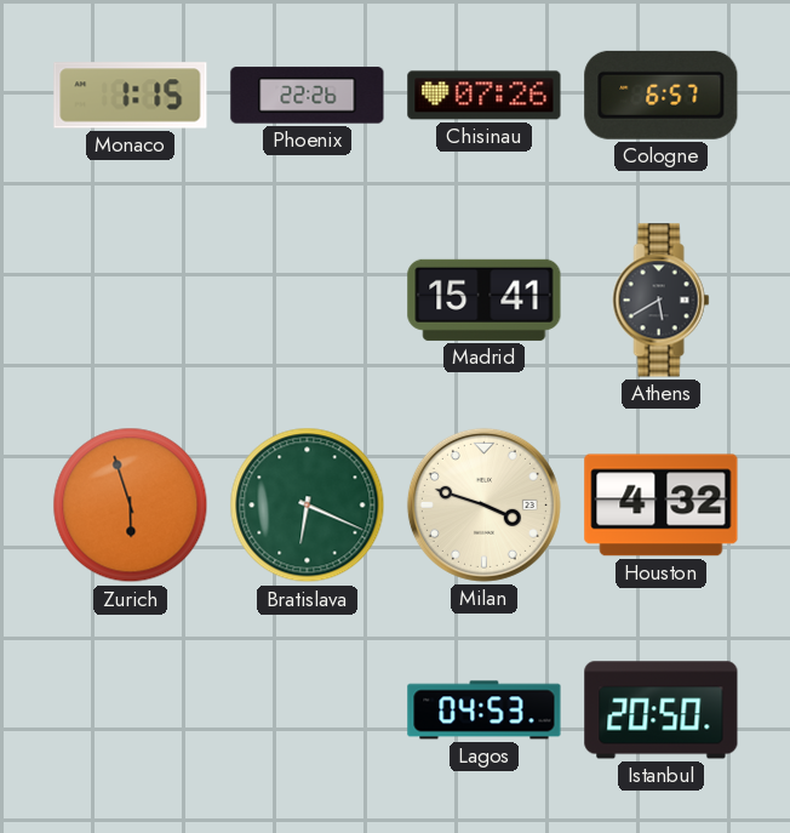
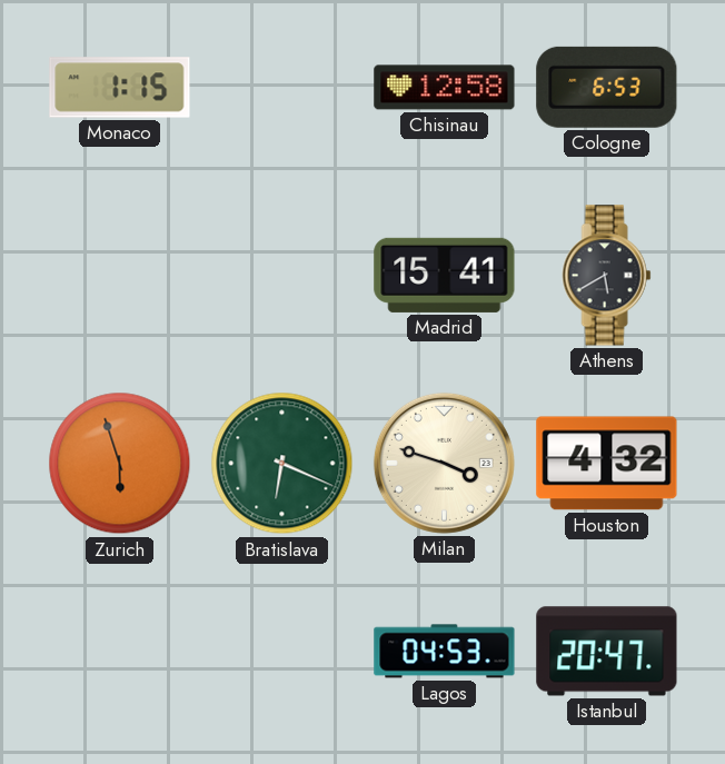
Phoenix: 22:26 -> none (308, 96)
Chisinau: 07:26 -> 12:58 (445, 88)
Cologne: 6:57 -> 6:53 (607, 87)
Istanbul: 20:50 -> 20:47 (607, 652)
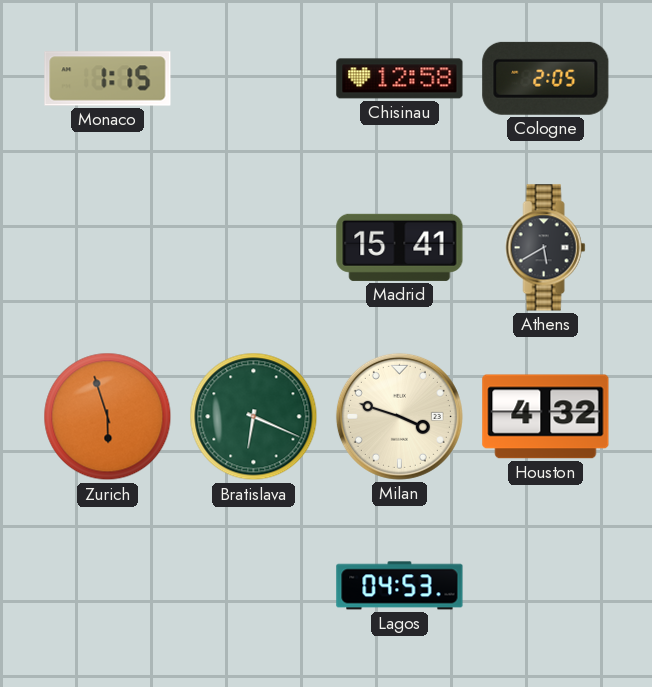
Cologne: 6:53 -> 2:05 (546, 78)
Istanbul: 20:47 -> none (607, 652)
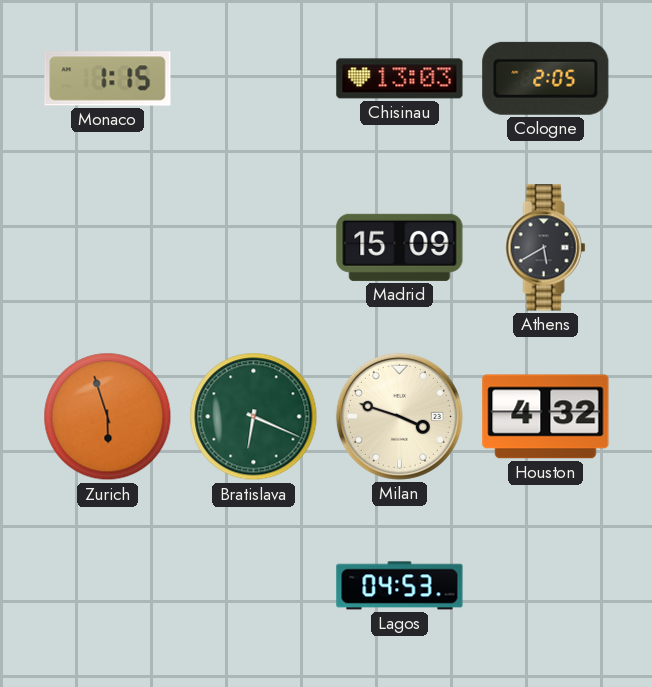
Chisinau: 12:58 -> 13:03 (400, 79)
Madrid: 15:41 -> 15:09 (400, 247)
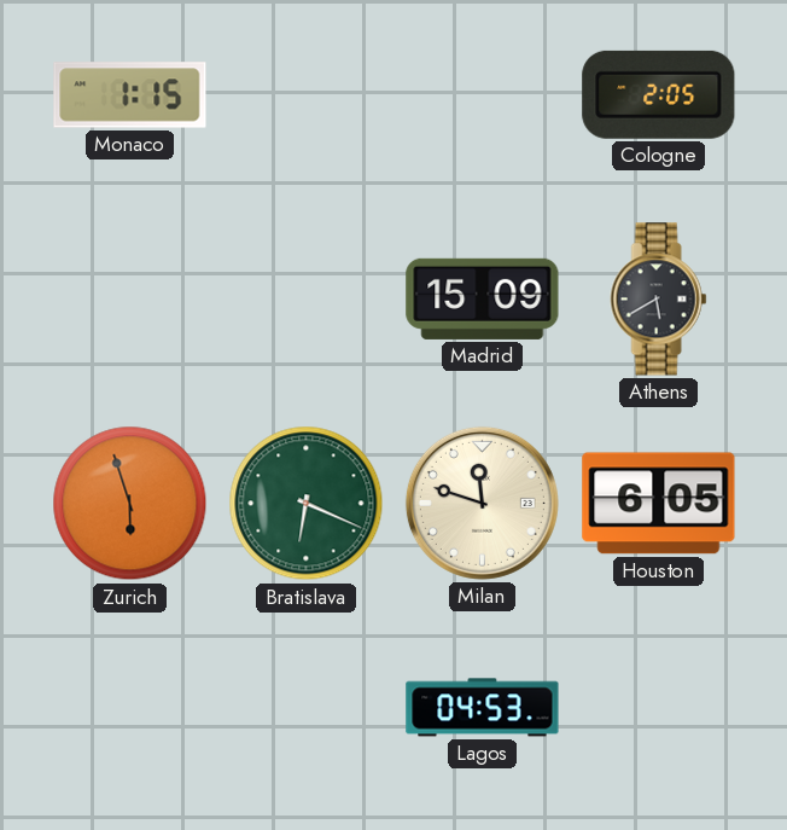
Chisinau: 13:03 -> none (400, 79)
Milan: 3:48 -> 11:48 (482, 503)
Houston: 4:32 -> 6:05 (659, 504)
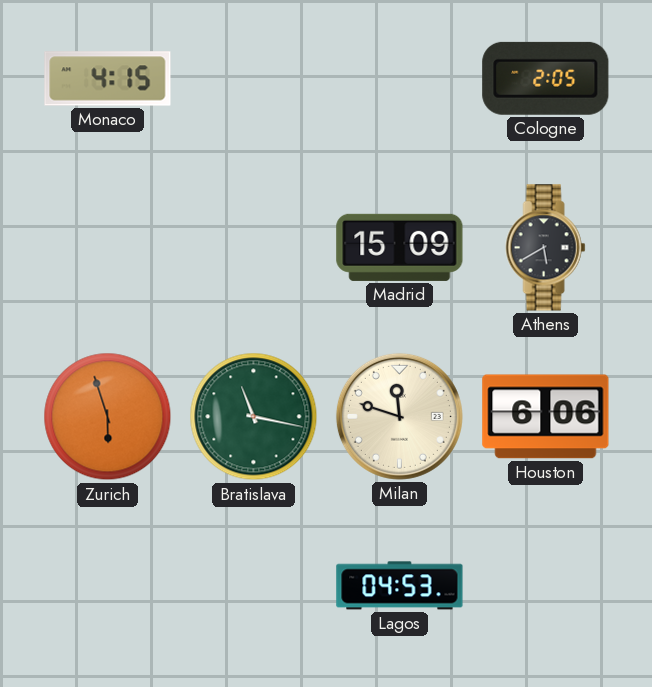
Monaco: 1:15 -> 4:15 (108, 79)
Bratislava: 6:19 -> 11:17 (254, 417)
Houston: 6:05 -> 6:06 (546, 417)
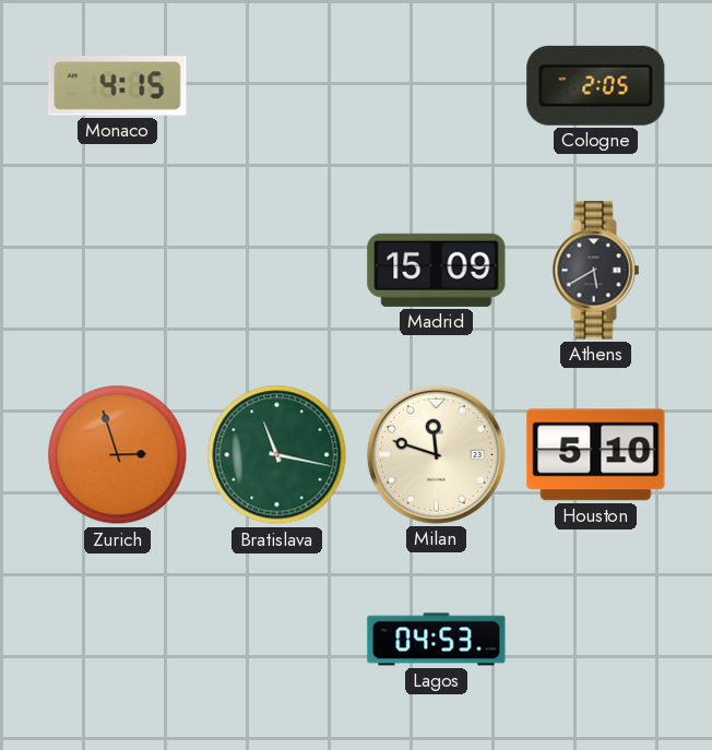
Zurich: 5:57 -> 2:57 (118, 455)
Houston: 6:06 -> 5:10 (596, 455)
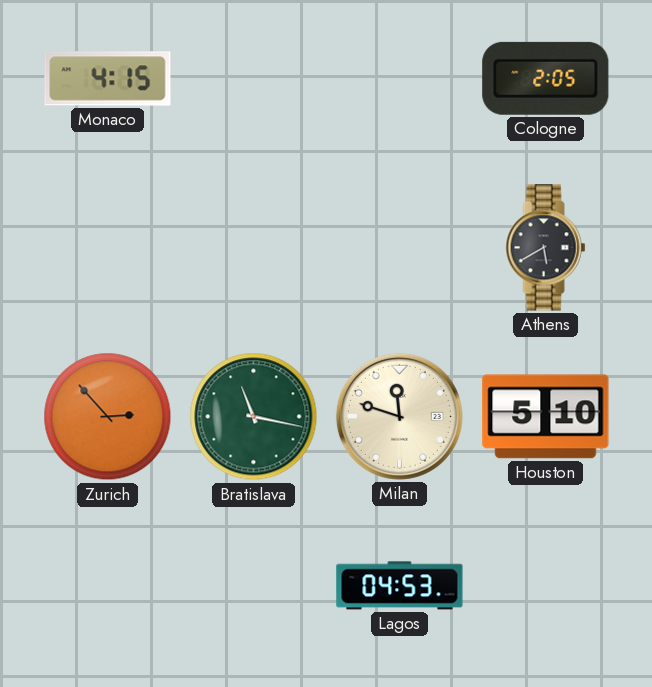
Madrid: 15:09 -> none (437, 270)
Zurich: 2:57 -> 2:53 (108, 417)
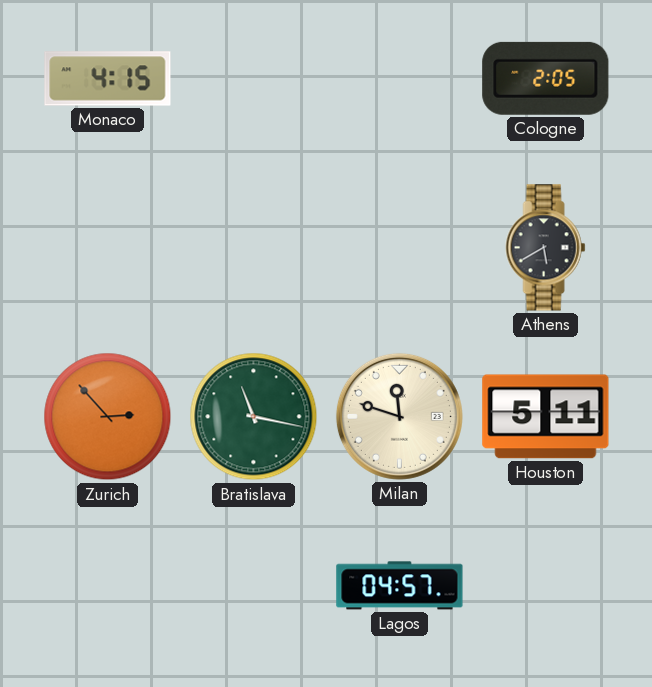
Houston: 5:10 -> 5:11 (546, 417)
Lagos: 04:53 -> 04:57 (400, 586)
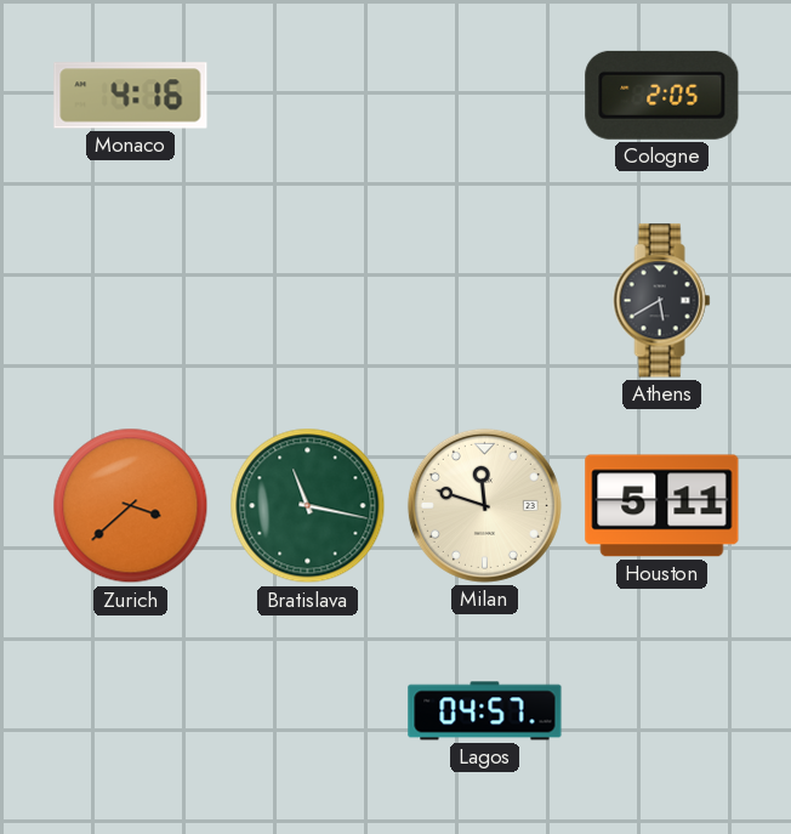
Monaco: 4:15 -> 4:16 (131, 96)
Zurich: 2:53 -> 3:38 (131, 506)
